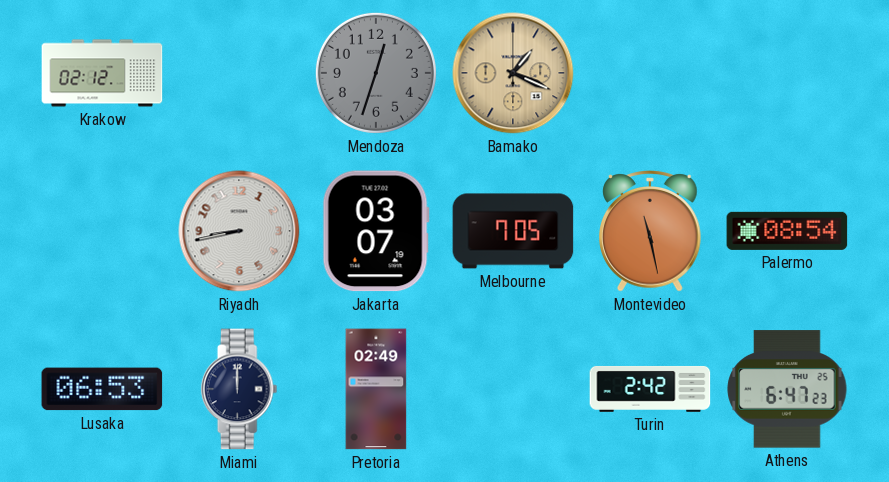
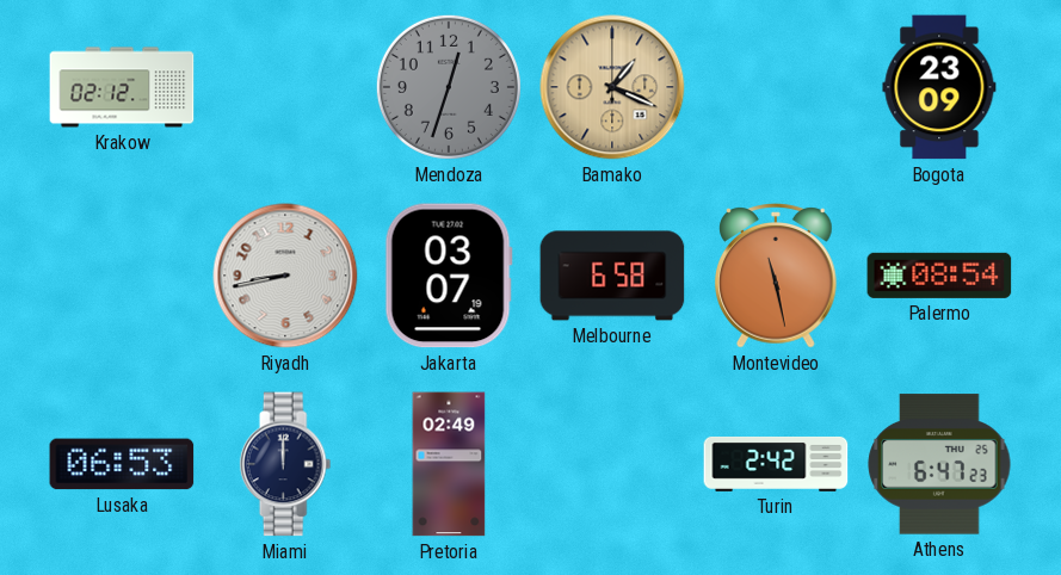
Bogota: none -> 23:09 (939, 87)
Melbourne: 7:05 -> 6:58 (612, 276)
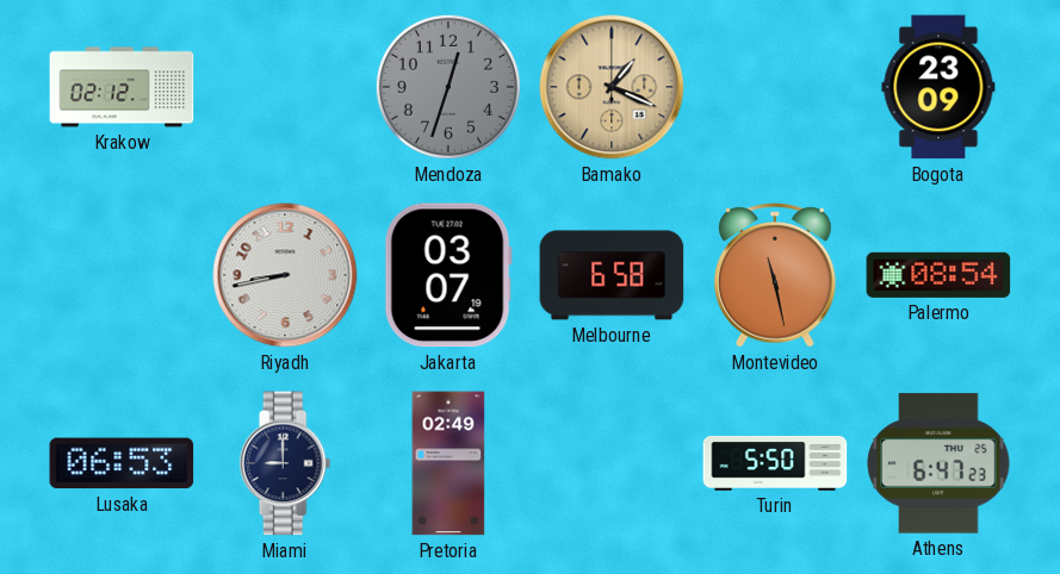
Miami: 12:00 -> 9:00 (285, 463)
Turin: 2:42 -> 5:50 (775, 463)
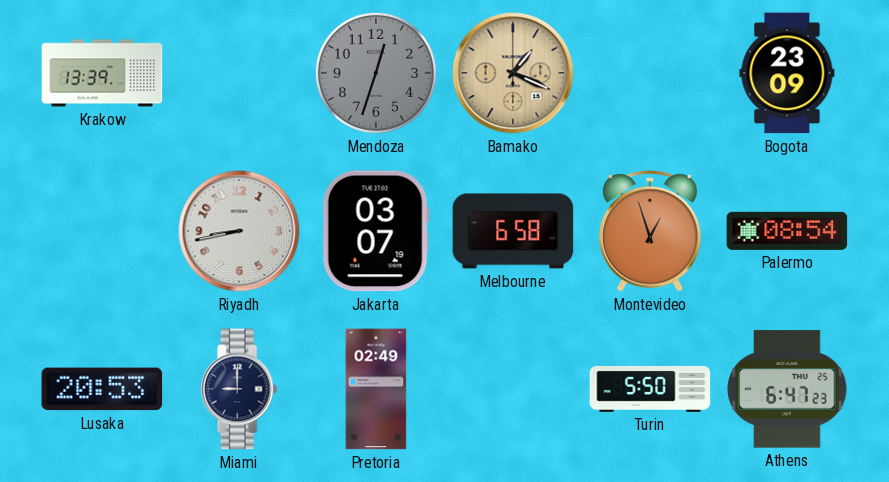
Krakow: 02:12 -> 13:39 (102, 73)
Montevideo: 11:28 -> 12:57 (650, 231)
Lusaka: 06:53 -> 20:53 (102, 389)
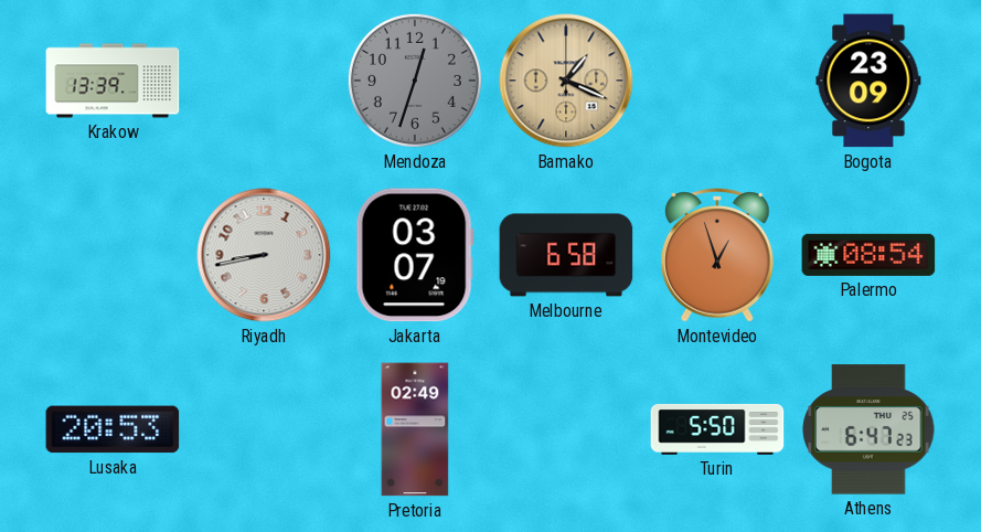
Miami: 9:00 -> none (239, 389)
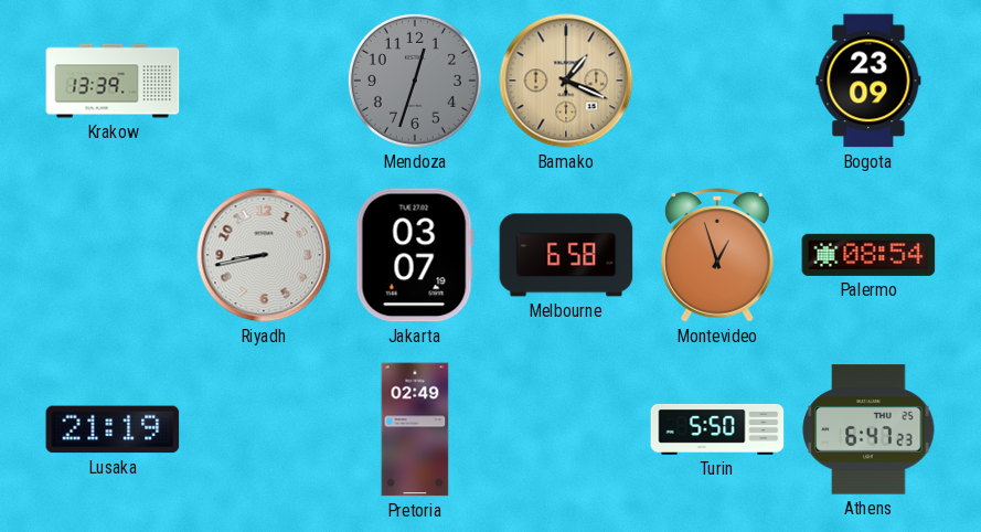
Lusaka: 20:53 -> 21:19 (113, 429)
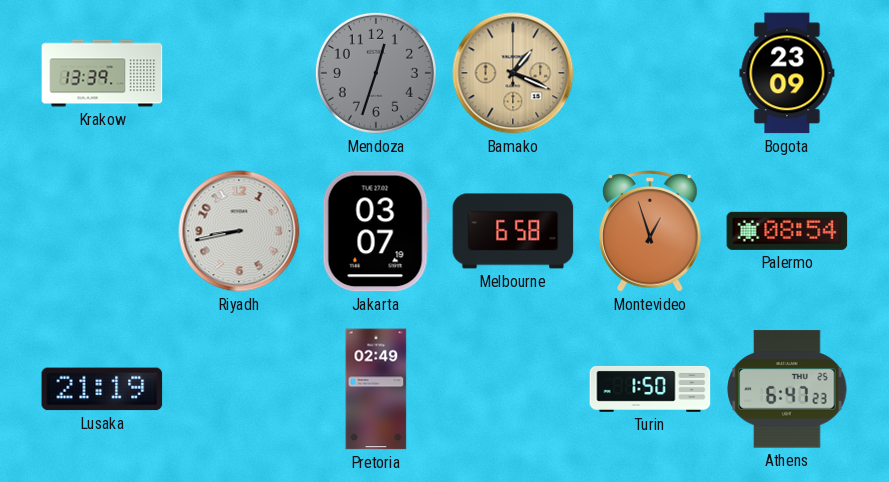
Turin: 5:50 -> 1:50 (650, 389)
